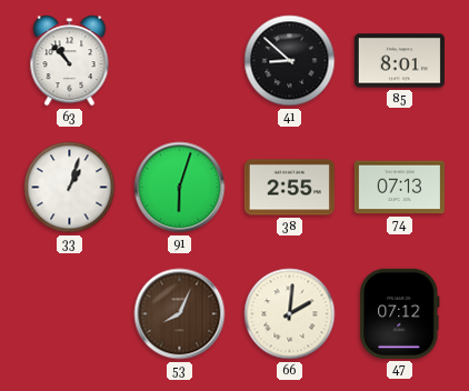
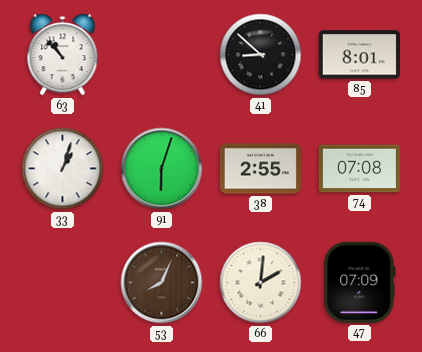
74: 07:13 -> 07:08 (359, 169)
47: 07:12 -> 07:09 (360, 282)
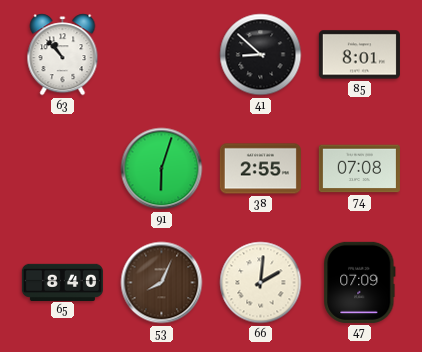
33: 1:03 -> none (63, 169)
65: none -> 8:40 (62, 282)
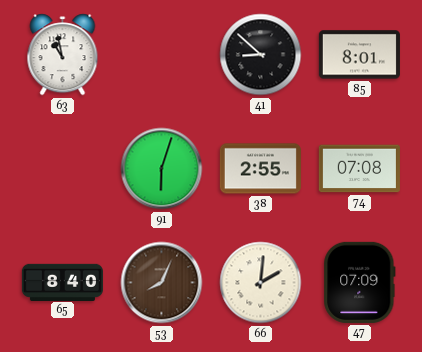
63: 10:53 -> 10:58 (63, 55)
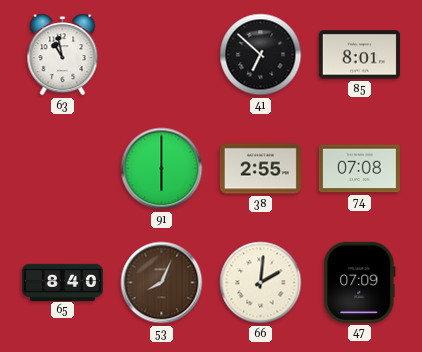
41: 8:52 -> 6:52 (261, 55)
91: 6:03 -> 6:00 (162, 169)
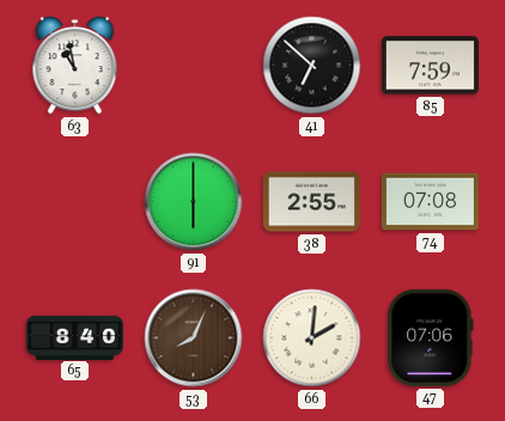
85: 8:01 -> 7:59 (430, 66)
47: 07:09 -> 07:06 (431, 337)
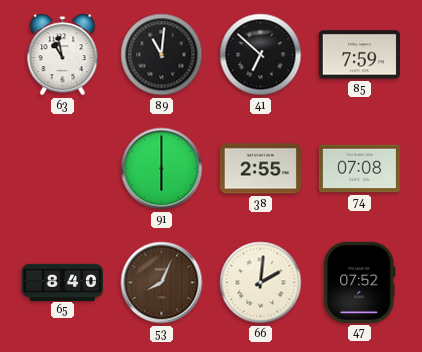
89: none -> 11:01 (162, 55)
47: 07:06 -> 07:52 (360, 282)
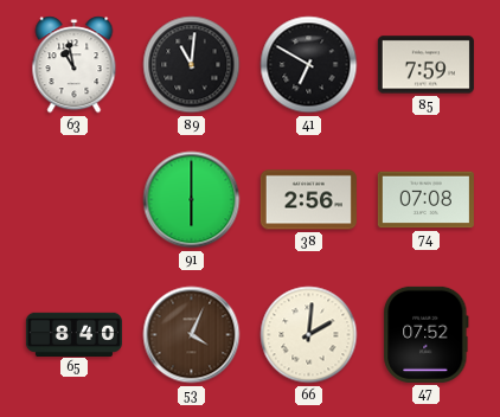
41: 6:52 -> 6:50 (309, 65)
38: 2:55 -> 2:56 (308, 200)
53: 8:04 -> 4:04 (192, 335)
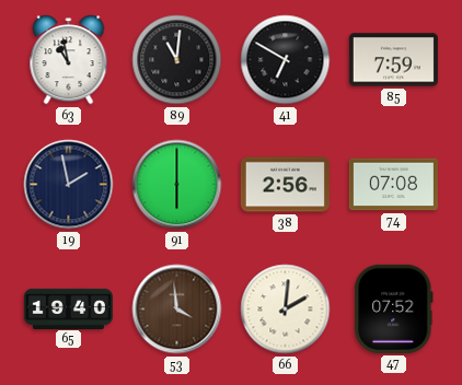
19: none -> 1:58 (69, 185)
65: 8:40 -> 19:40 (68, 308)
53: 4:04 -> 3:59 (177, 310)
